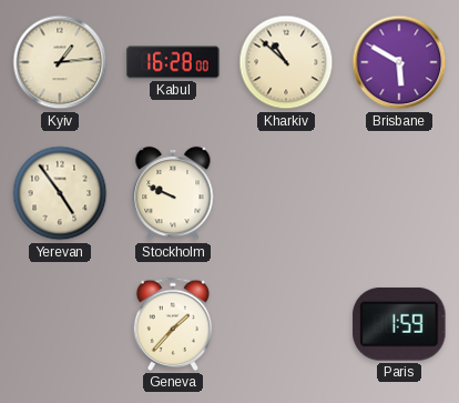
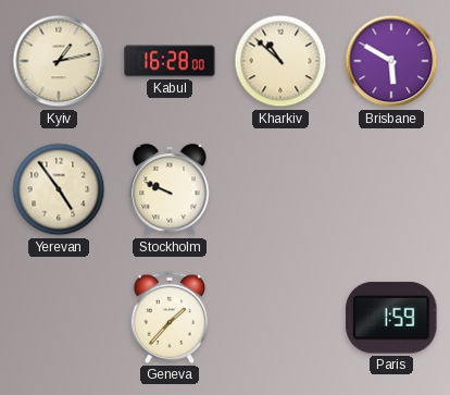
Kyiv: 1:14 -> 1:13 (59, 61)
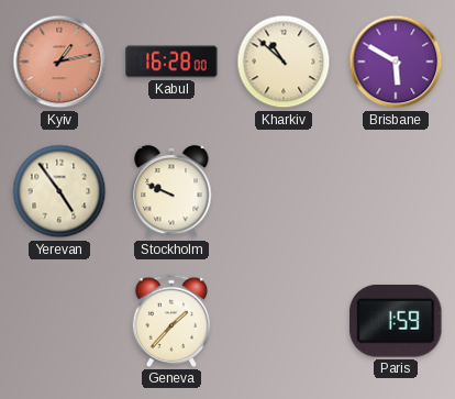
Kyiv dial: cream -> salmon (59, 62)
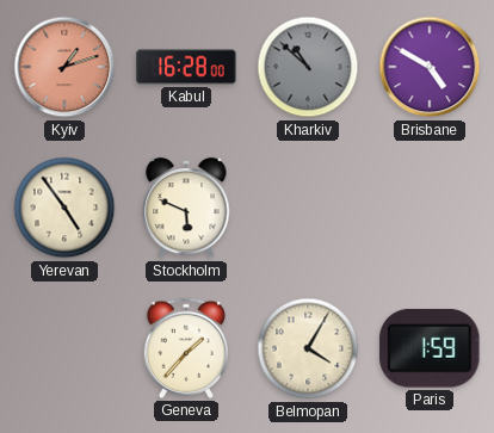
Kyiv: 1:13 -> 1:12 (64, 67)
Kharkiv dial: cream -> grey (308, 67)
Brisbane: 5:50 -> 4:50 (430, 67)
Stockholm: 9:49 -> 5:49 (186, 208)
Belmopan: none -> 4:05 (308, 348)
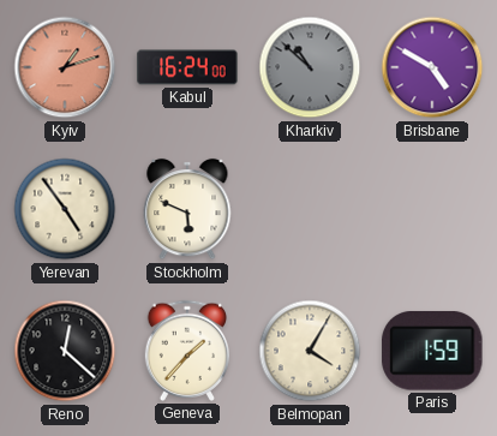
Kabul: 16:28 -> 16:24 (187, 67)
Reno: none -> 12:22 (65, 351)
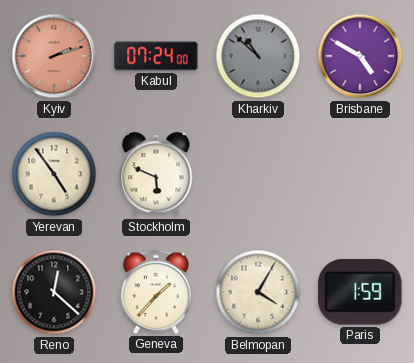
Kyiv: 1:12 -> 2:12 (54, 56)
Kabul: 16:24 -> 07:24 (156, 56)
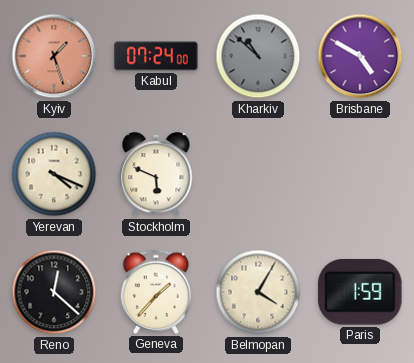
Kyiv: 2:12 -> 1:27 (54, 56)
Yerevan: 4:54 -> 4:19 (54, 174)
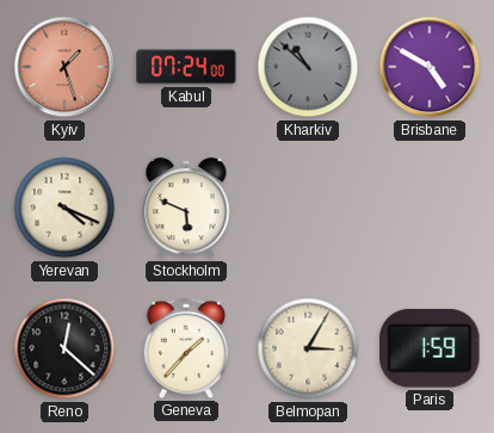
Belmopan: 4:05 -> 3:05 (308, 348)
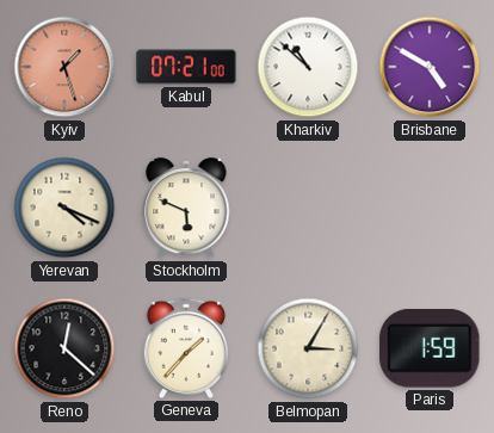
Kabul: 07:24 -> 07:21 (186, 67)
Kharkiv dial: grey -> white (308, 67)
